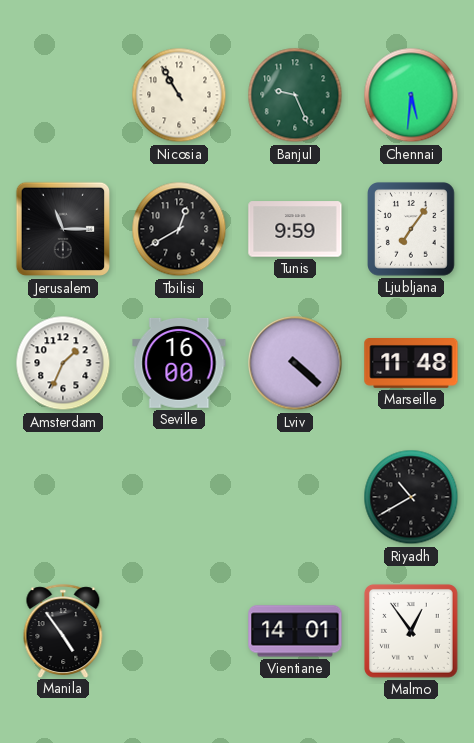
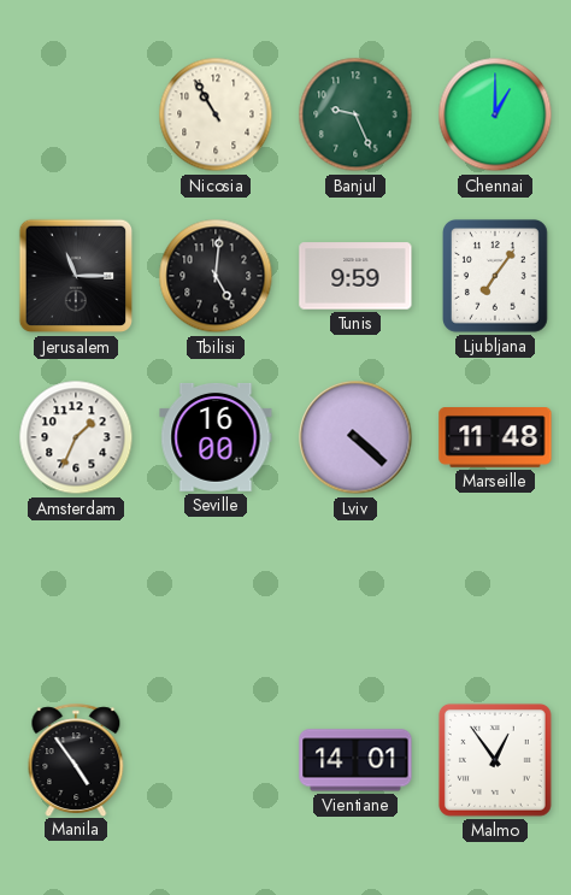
Chennai: 5:31 -> 1:00 (495, 114)
Tbilisi: 12:40 -> 5:01 (216, 276)
Riyadh: 10:40 -> none (411, 497)
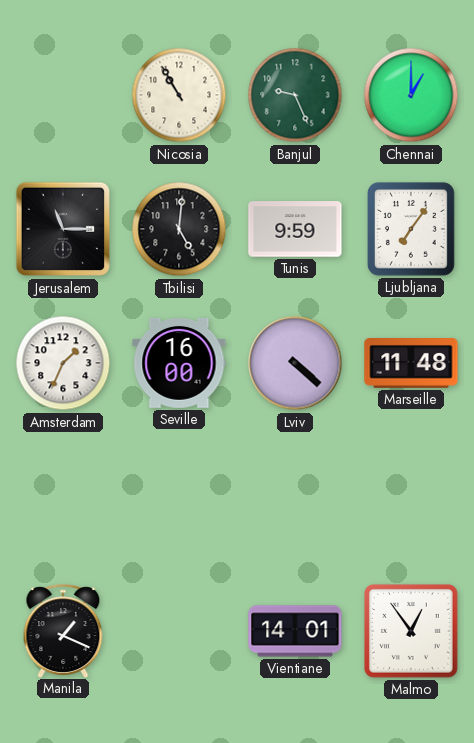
Manila: 4:54 -> 1:19 (63, 631)
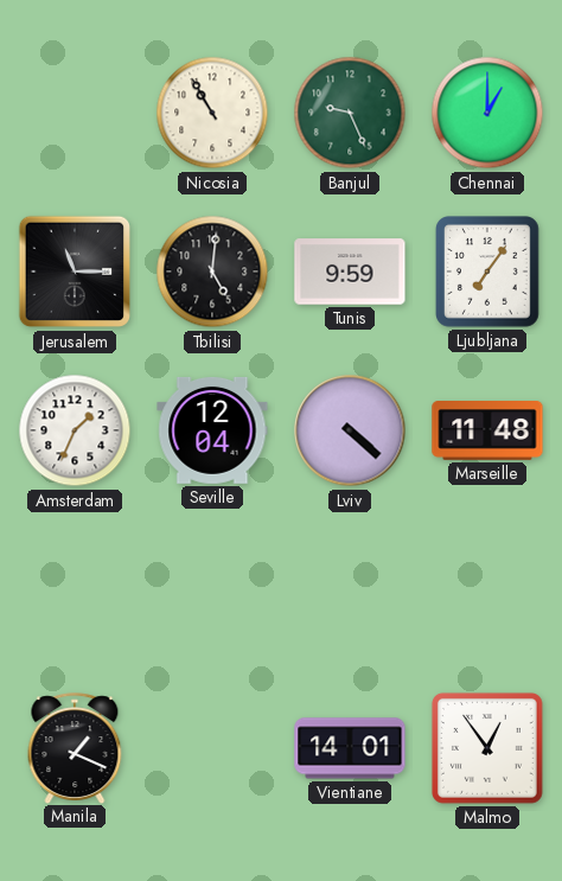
Seville: 16:00 -> 12:04 (212, 430)
